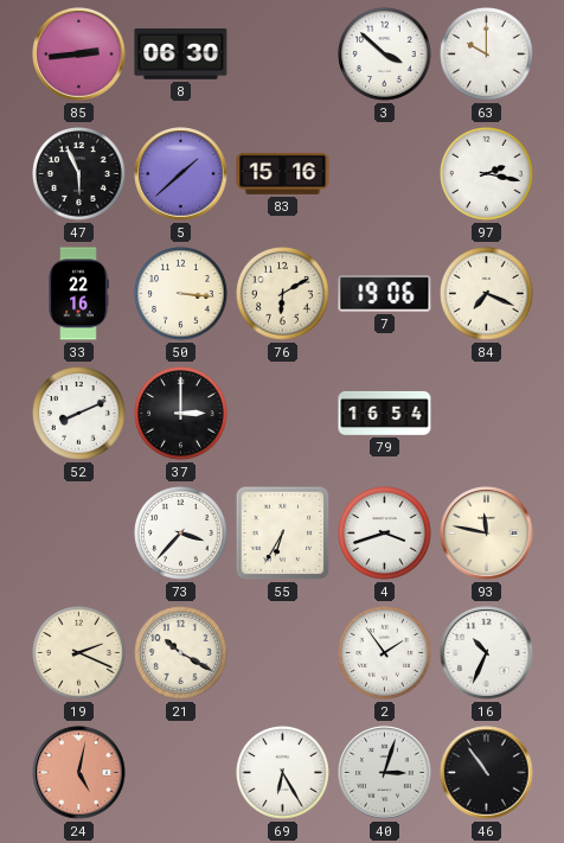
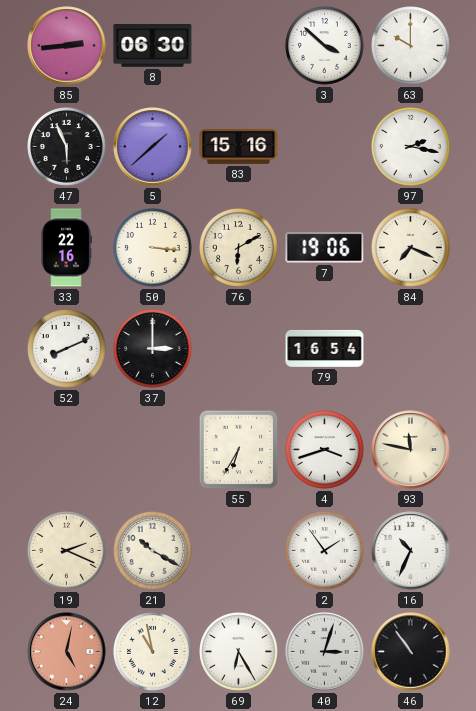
73: 3:37 -> none (181, 534)
12: none -> 10:58 (153, 652)
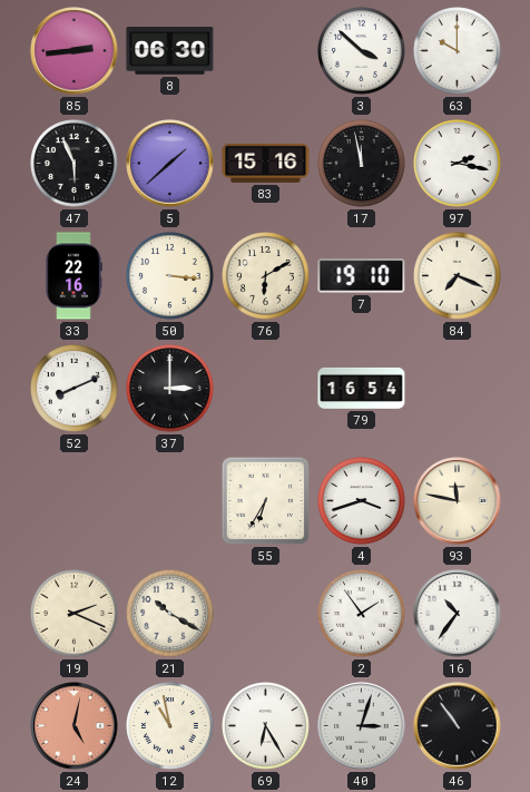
17: none -> 11:58 (362, 164)
7: 19:06 -> 19:10 (362, 276)
16: 10:34 -> 10:36 (458, 614)
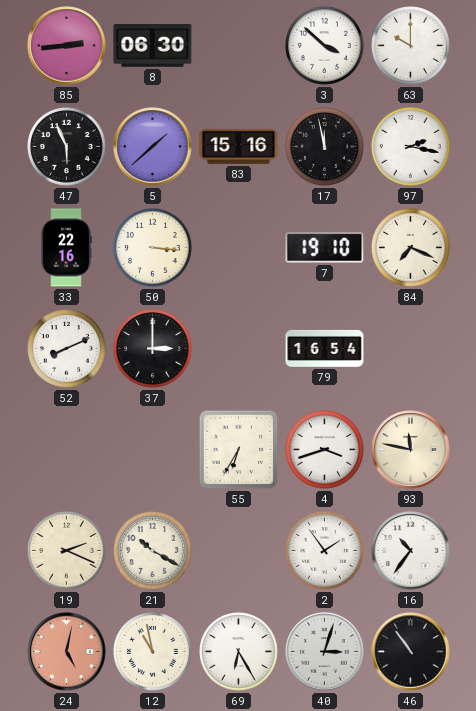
76: 6:10 -> none (266, 276)
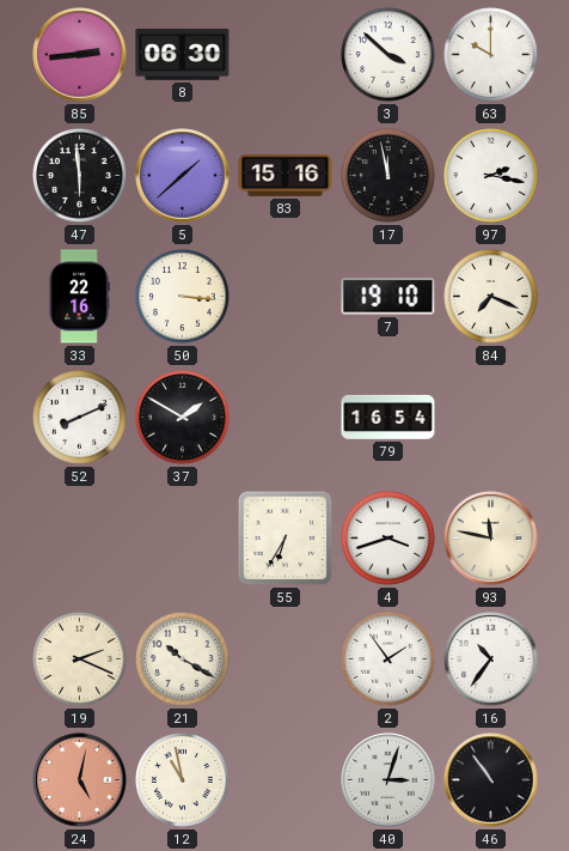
47: 5:56 -> 5:59 (80, 176)
37: 3:00 -> 1:50 (183, 418)
69: 6:25 -> none (239, 652)
